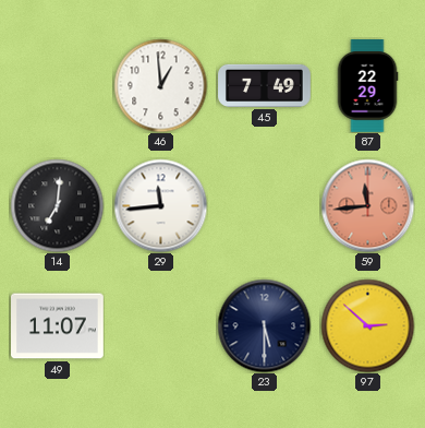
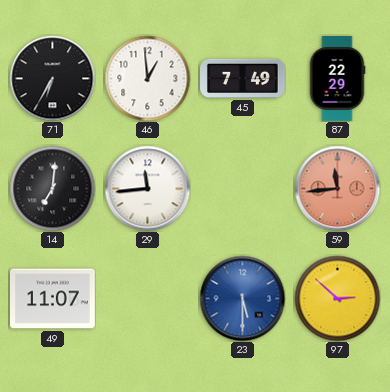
71: none -> 6:35 (52, 78)
23 dial: navy -> blue (242, 298)
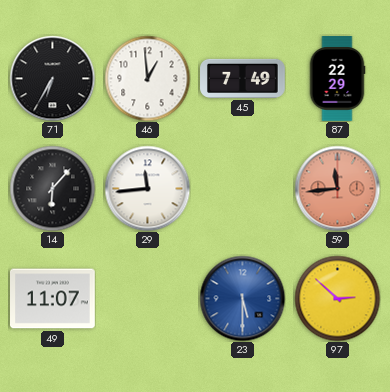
14: 7:01 -> 6:07 (52, 188)
